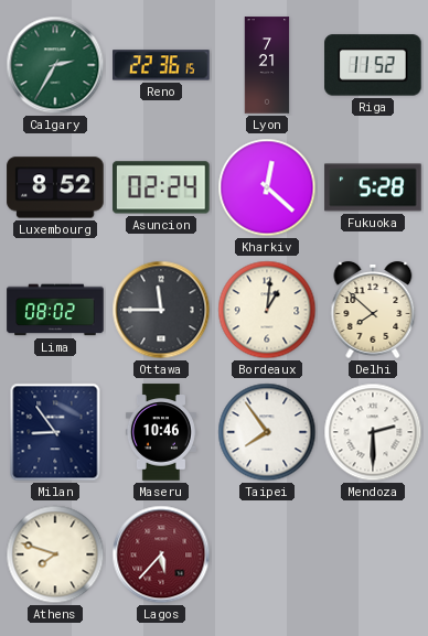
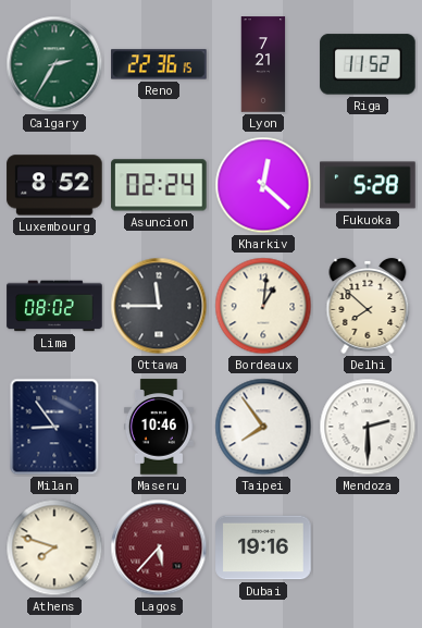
Dubai: none -> 19:16 (263, 547)
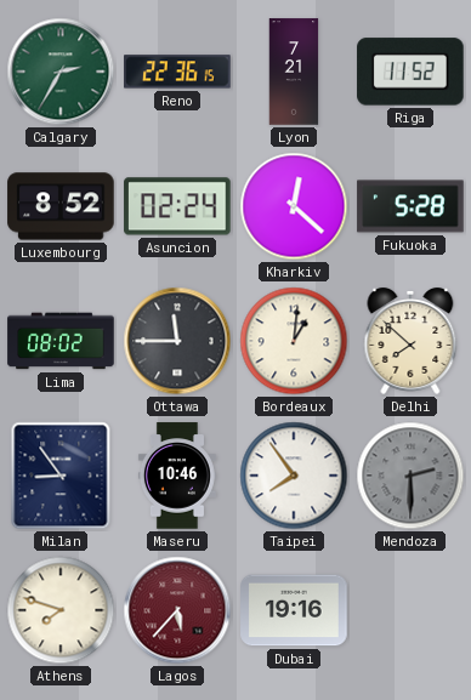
Mendoza dial: white -> grey (410, 476)
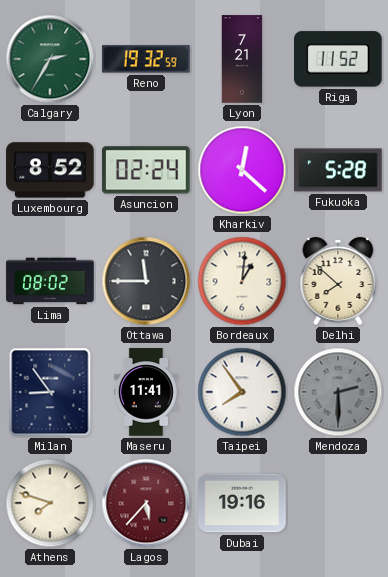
Reno: 22:36 -> 19:32 (146, 59)
Maseru: 10:46 -> 11:41 (146, 392)
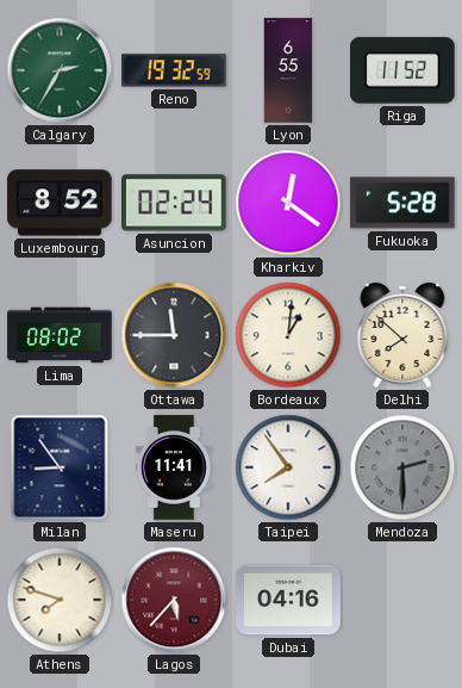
Lyon: 7:21 -> 6:55 (288, 70)
Kharkiv: 12:22 -> 12:21 (288, 203)
Dubai: 19:16 -> 04:16 (288, 600)
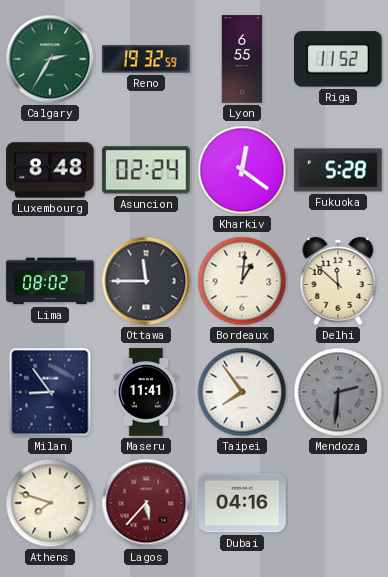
Luxembourg: 8:52 -> 8:48 (50, 170)
Delhi: 7:52 -> 11:52 (338, 281)
Mendoza: 2:30 -> 2:31 (338, 392)
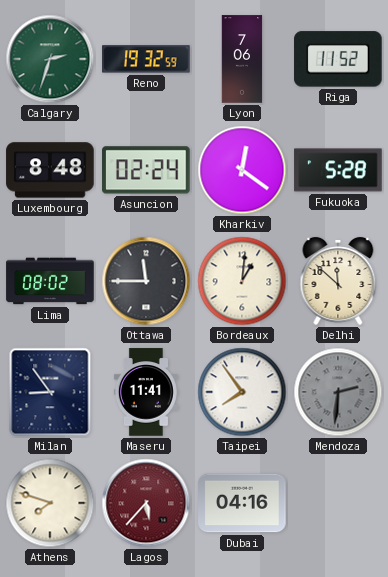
Calgary: 2:35 -> 2:33 (50, 59)
Lyon: 6:55 -> 7:06 (242, 59)
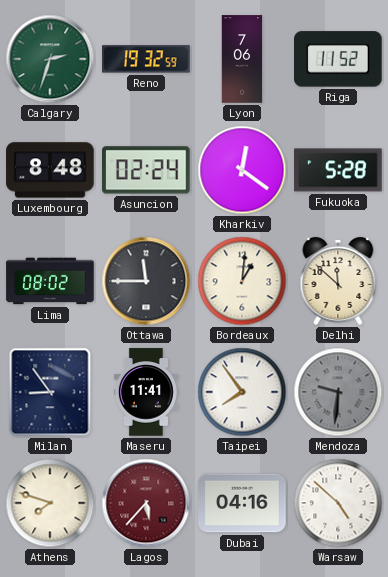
Mendoza: 2:31 -> 9:31 (338, 392)
Warsaw: none -> 4:52 (338, 503)
